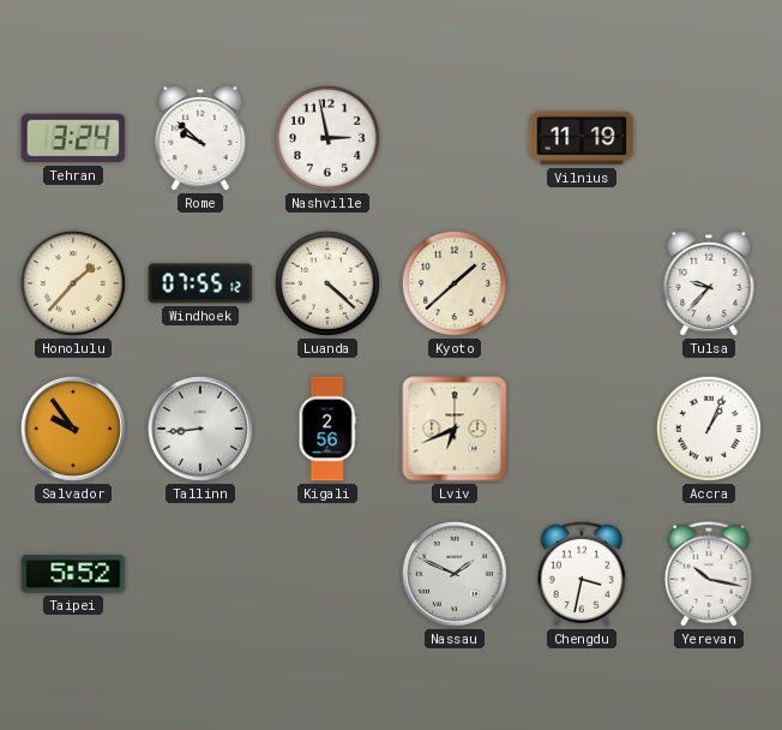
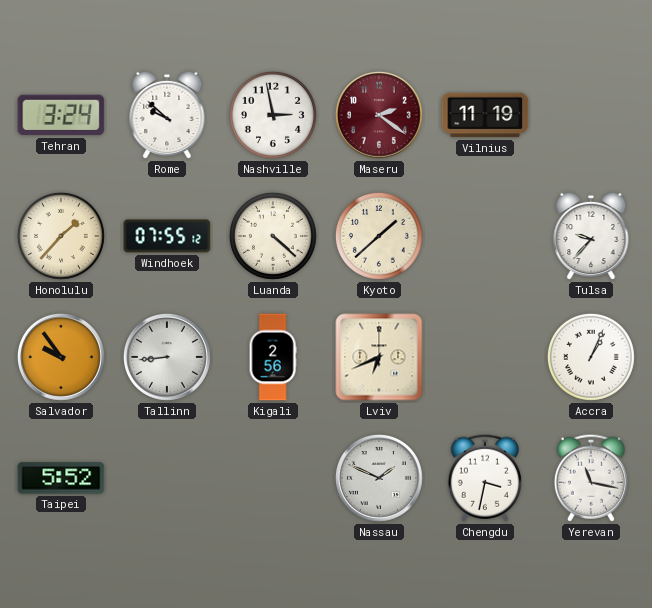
Maseru: none -> 2:21 (379, 115)
Yerevan: 10:17 -> 11:17 (591, 478)
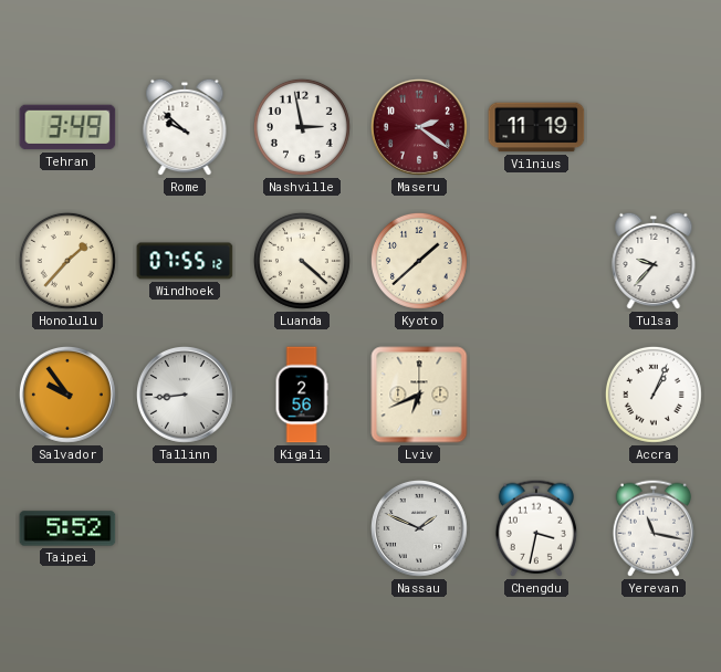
Tehran: 3:24 -> 3:49 (67, 127)
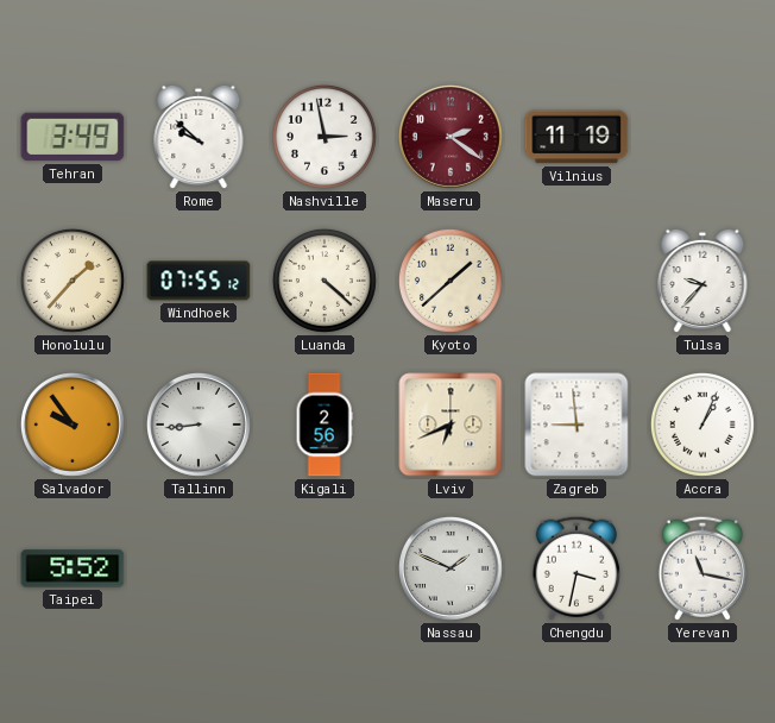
Zagreb: none -> 8:59 (576, 425)
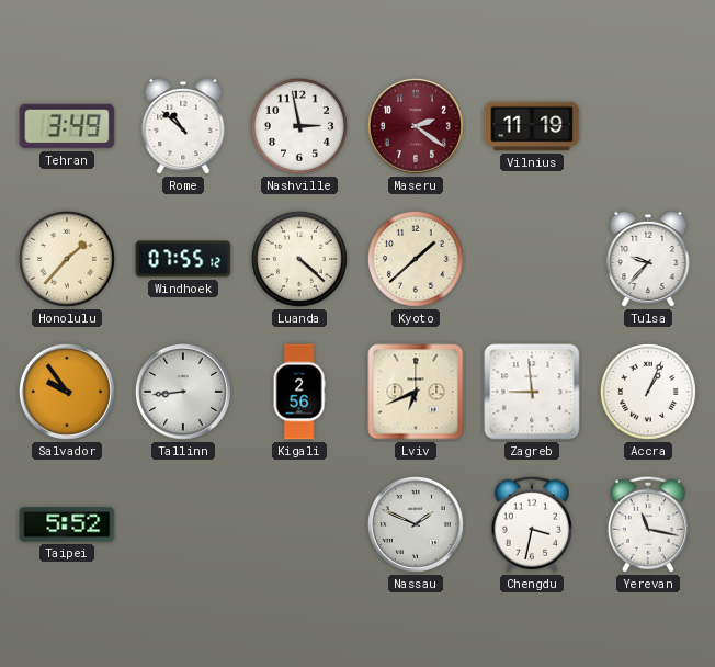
Rome: 9:52 -> 10:52 (183, 126)
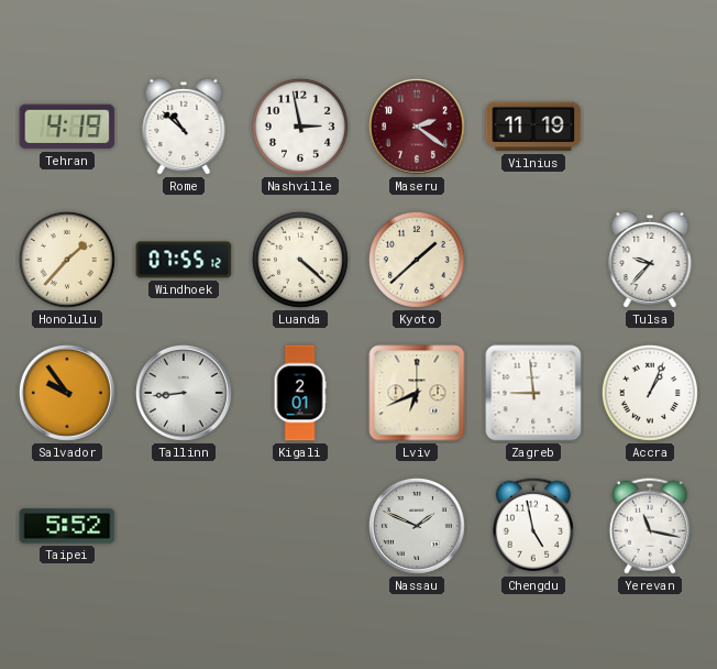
Tehran: 3:49 -> 4:19 (67, 127)
Kigali: 2:56 -> 2:01 (300, 393)
Chengdu: 3:32 -> 4:58 (533, 526)
